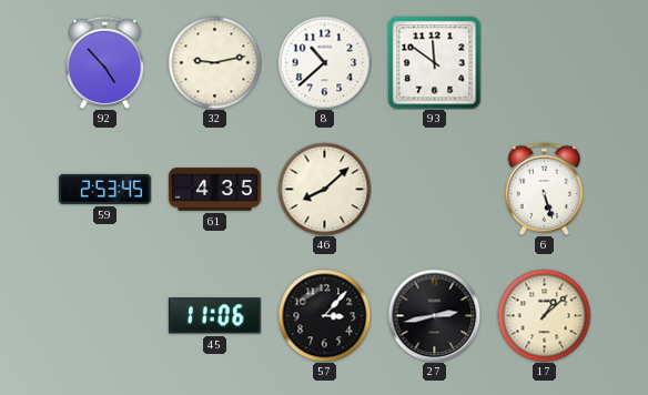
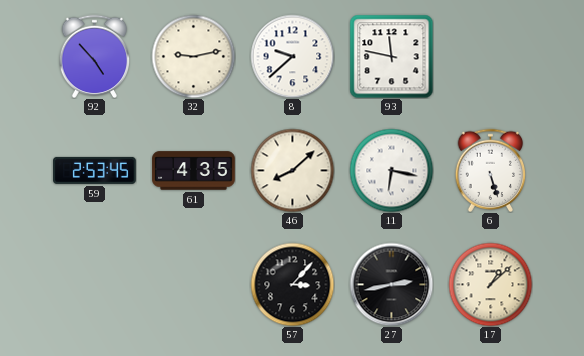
8: 10:38 -> 9:38 (292, 56)
93: 11:51 -> 11:47 (391, 56)
11: none -> 6:17 (391, 170)
45: 11:06 -> none (214, 316)
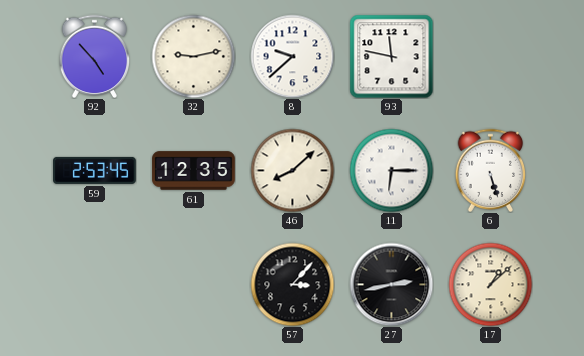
61: 4:35 -> 12:35 (194, 171)
11: 6:17 -> 6:15 (391, 170)
